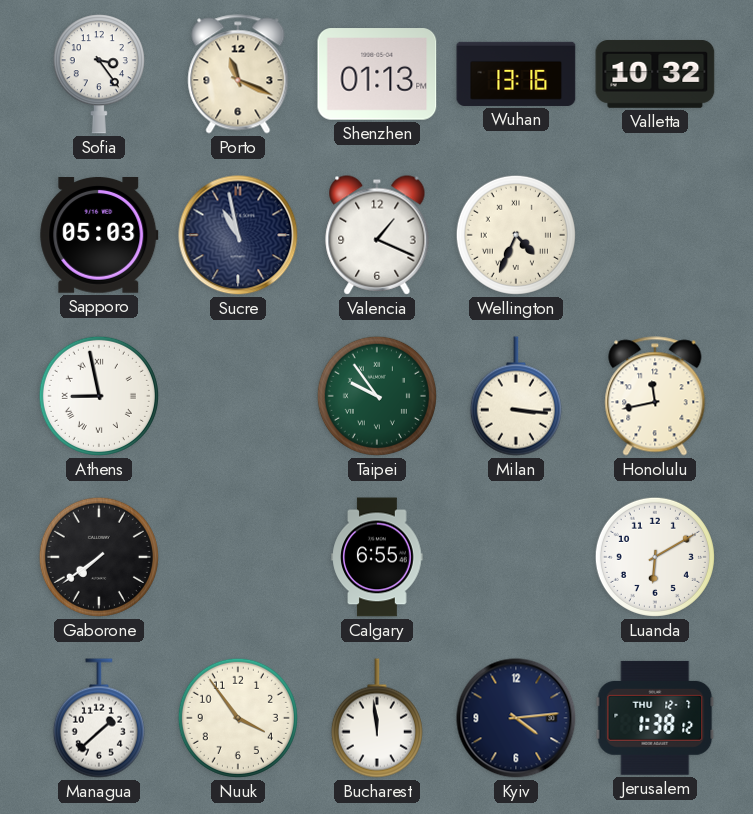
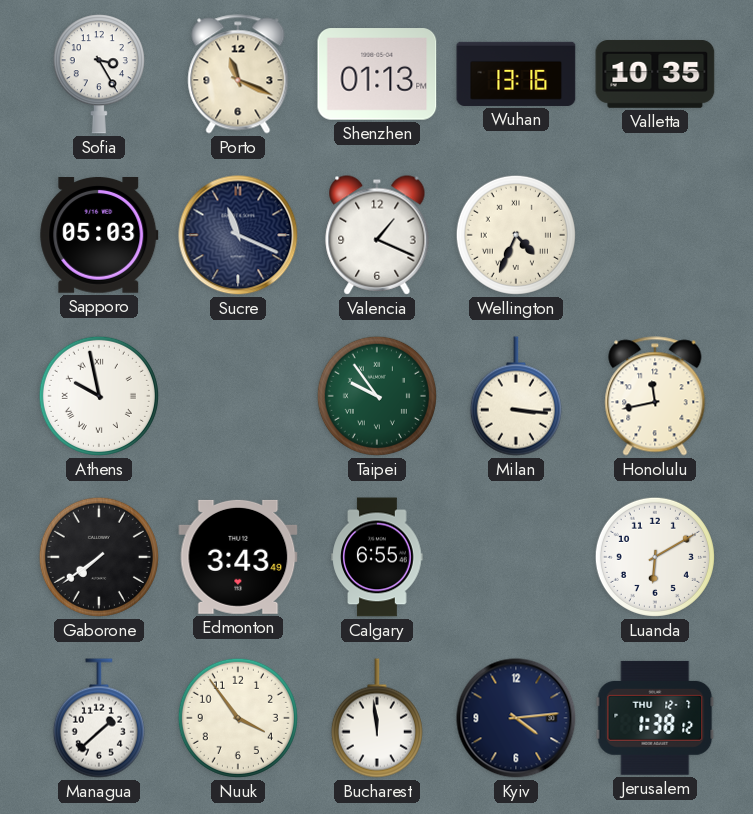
Sofia: 3:24 -> 3:25 (99, 74)
Valletta: 10:32 -> 10:35 (655, 74)
Sucre: 10:58 -> 11:19 (238, 235)
Athens: 8:58 -> 9:58 (99, 396)
Edmonton: none -> 3:43 (238, 557)
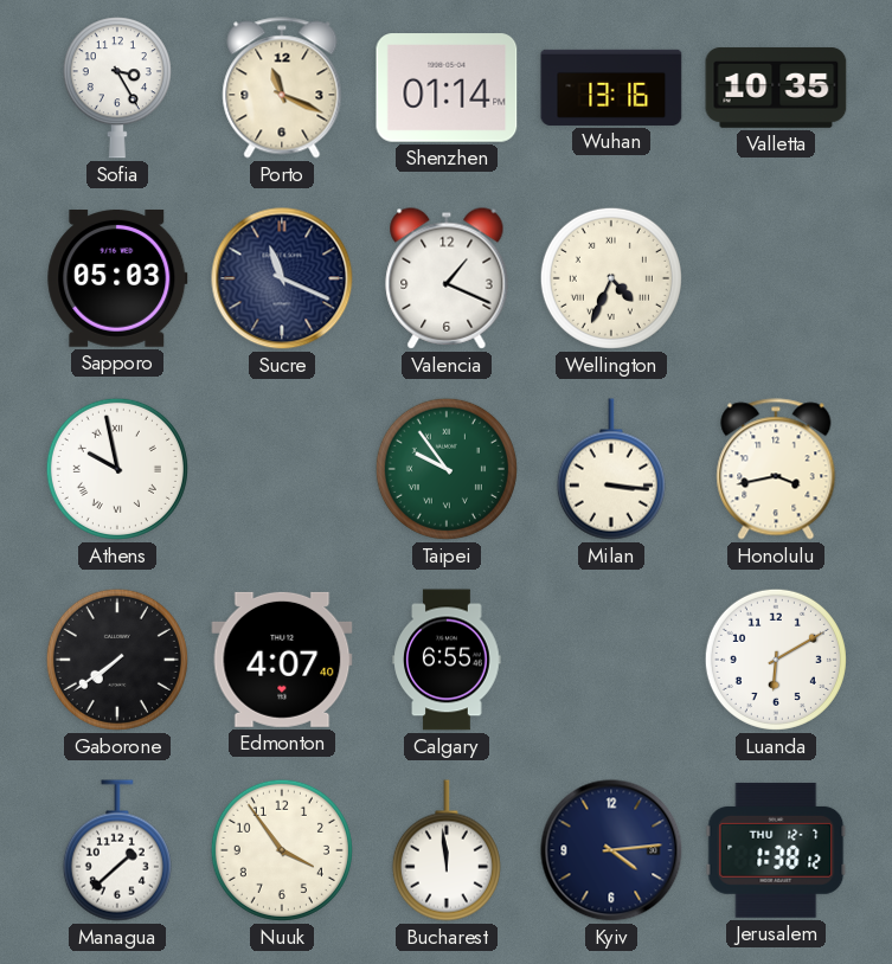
Shenzhen: 01:13 -> 01:14 (447, 88)
Honolulu: 11:43 -> 3:43 (776, 469)
Edmonton: 3:43 -> 4:07 (282, 660)
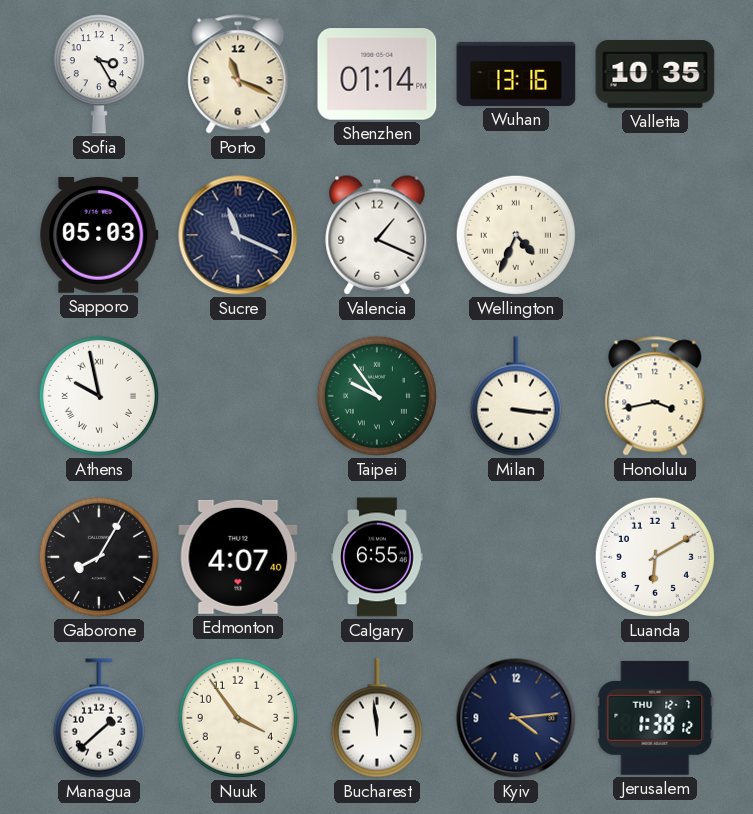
Gaborone: 7:39 -> 8:05 (99, 557)
